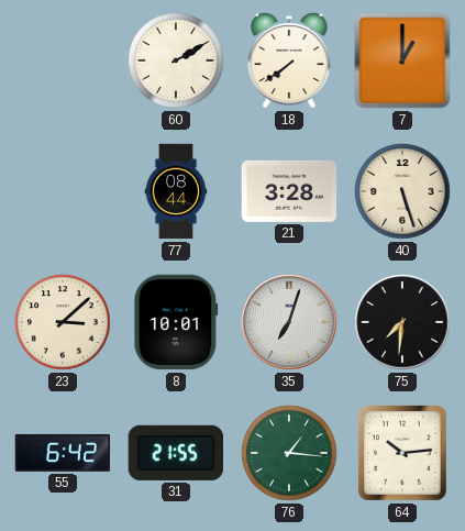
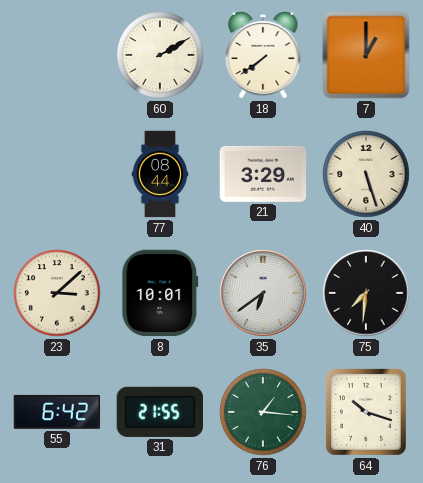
21: 3:28 -> 3:29 (263, 174)
35: 7:03 -> 6:39 (263, 293)
64: 10:14 -> 10:18 (367, 413)
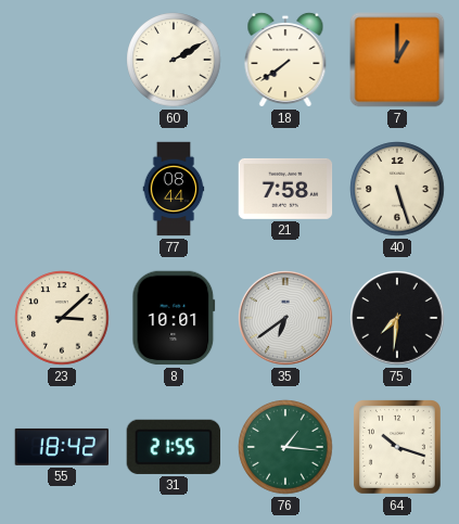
21: 3:29 -> 7:58 (285, 189)
55: 6:42 -> 18:42 (62, 447)
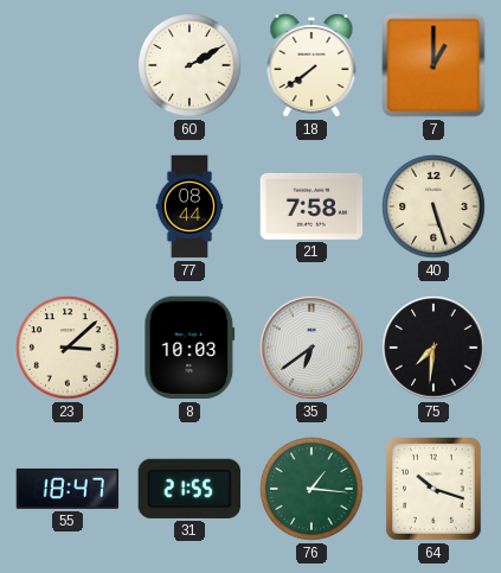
8: 10:01 -> 10:03 (190, 348)
55: 18:42 -> 18:47 (68, 489)
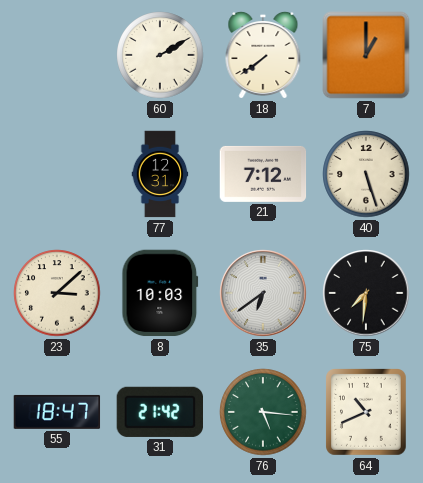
77: 08:44 -> 12:31 (160, 174)
21: 7:58 -> 7:12 (263, 174)
31: 21:55 -> 21:42 (159, 412)
76: 1:16 -> 5:16 (263, 412)
64: 10:18 -> 10:41 (367, 413)
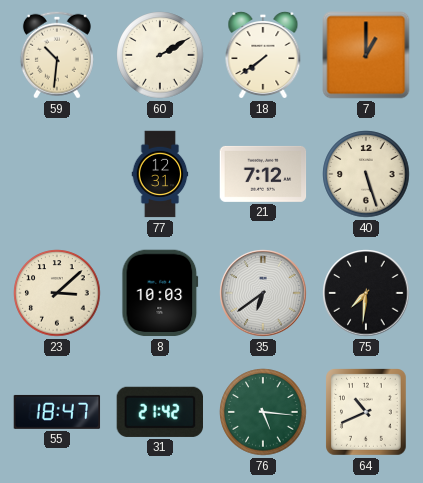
59: none -> 10:31 (57, 55)
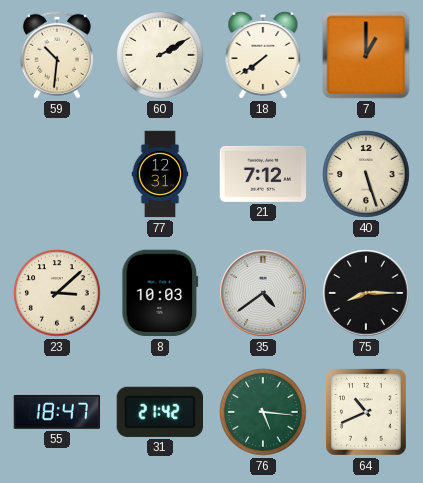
35: 6:39 -> 4:39 (263, 293)
75: 7:31 -> 8:15 (366, 293)
